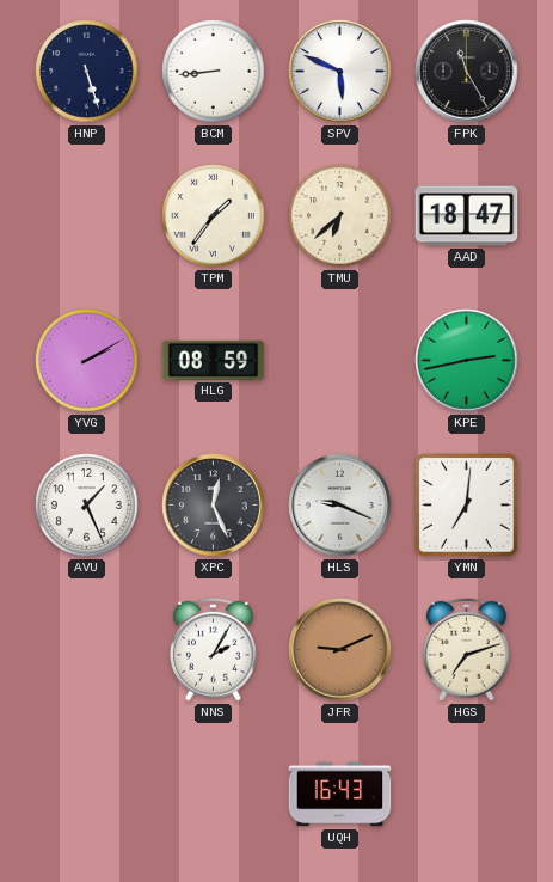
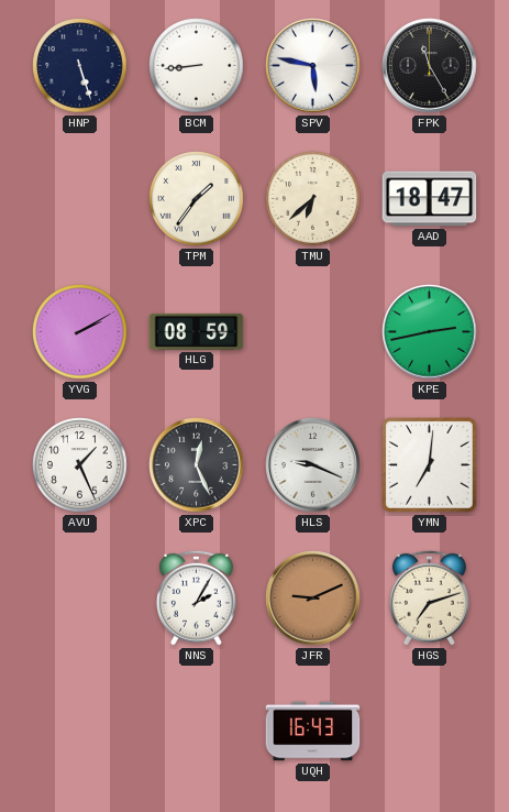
SPV: 5:49 -> 5:47 (313, 66)
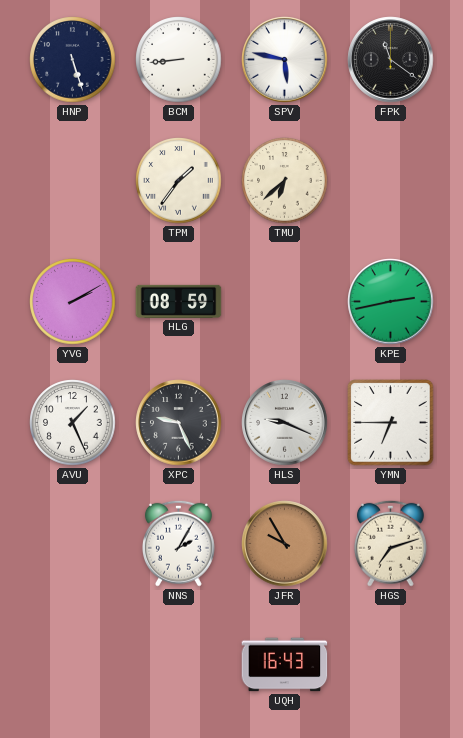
FPK: 11:25 -> 11:21 (391, 60)
AAD: 18:47 -> none (430, 199)
XPC: 12:26 -> 9:26 (179, 423)
YMN: 7:01 -> 6:45 (391, 423)
JFR: 9:11 -> 9:55 (285, 544)
